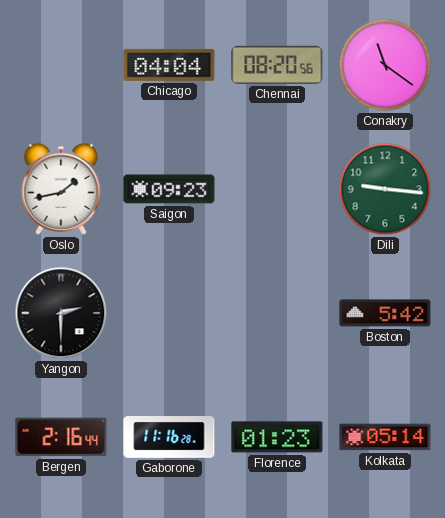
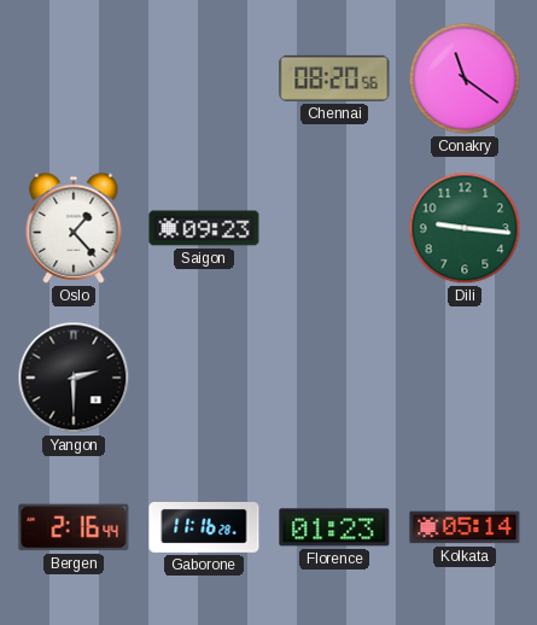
Chicago: 04:04 -> none (169, 65)
Oslo: 1:43 -> 1:23 (74, 228)
Boston: 5:42 -> none (385, 313)
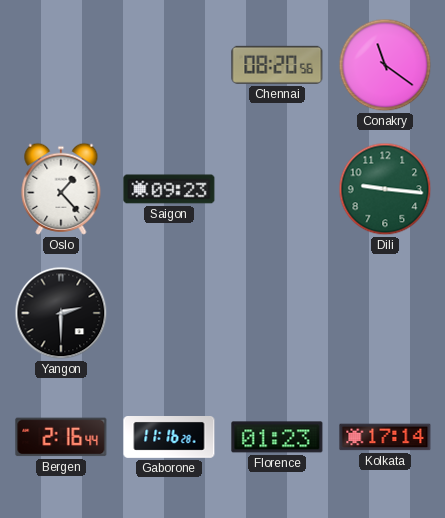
Kolkata: 05:14 -> 17:14 (385, 437)
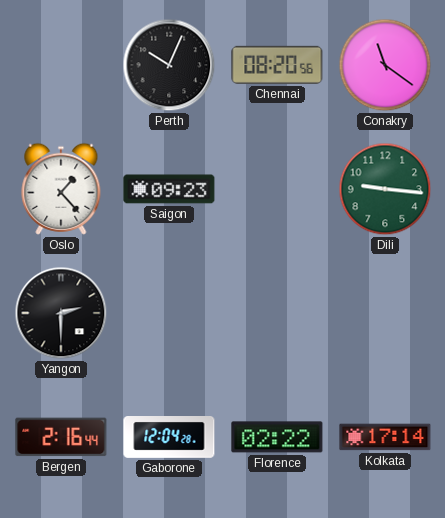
Perth: none -> 10:04 (169, 65)
Gaborone: 11:16 -> 12:04 (169, 438)
Florence: 01:23 -> 02:22 (277, 437)
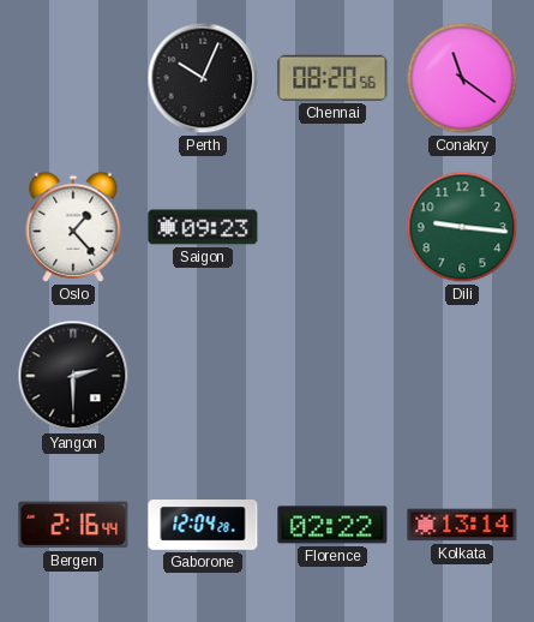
Kolkata: 17:14 -> 13:14 (462, 525)
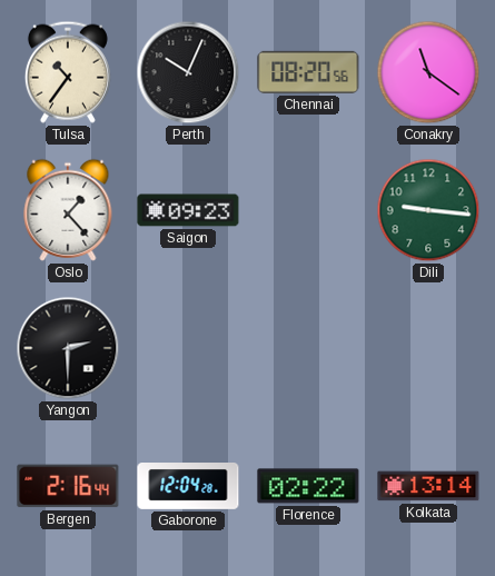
Tulsa: none -> 10:36 (68, 72)
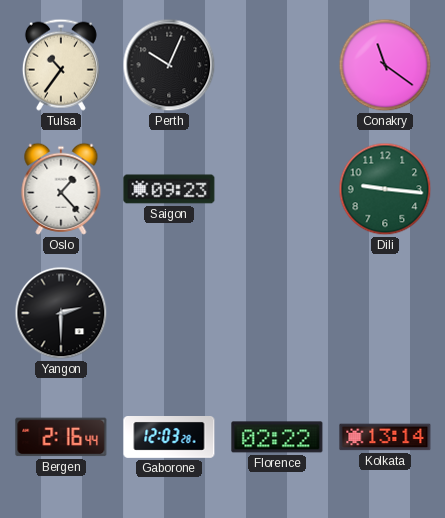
Chennai: 08:20 -> none (308, 72)
Gaborone: 12:04 -> 12:03 (169, 438)
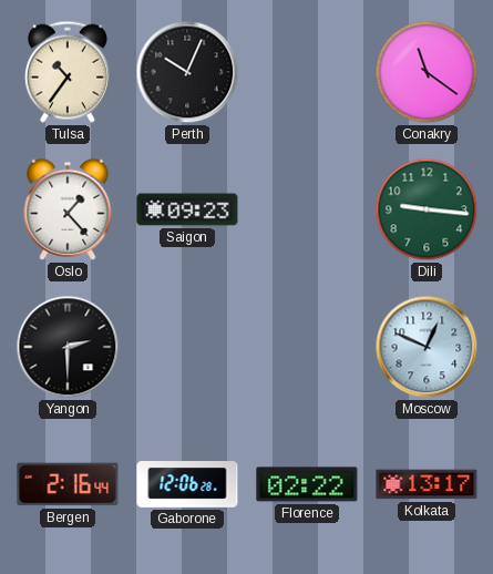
Moscow: none -> 12:49 (427, 347)
Gaborone: 12:03 -> 12:06 (187, 485)
Kolkata: 13:14 -> 13:17 (427, 484)
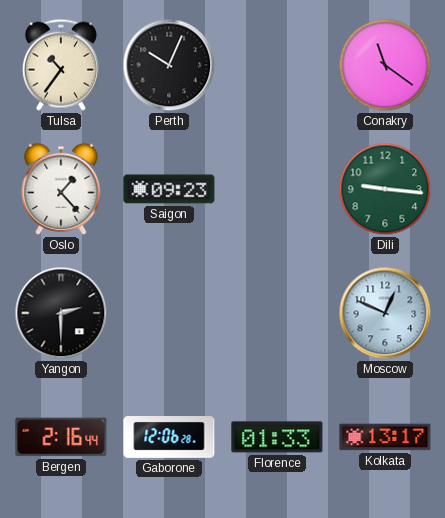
Florence: 02:22 -> 01:33 (277, 437)
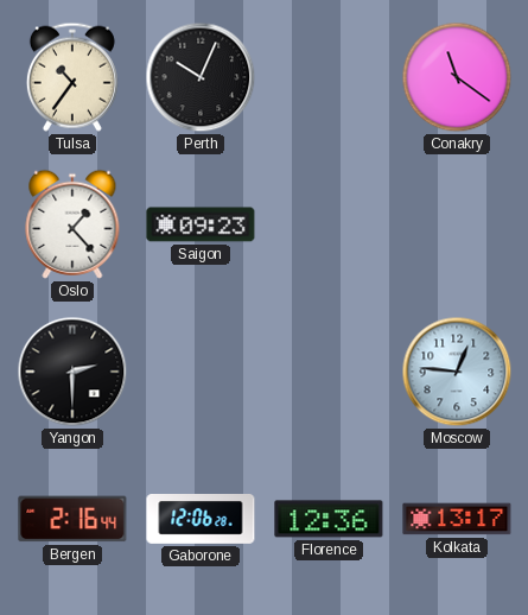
Dili: 9:16 -> none (385, 189)
Moscow: 12:49 -> 12:46 (457, 372)
Florence: 01:33 -> 12:36 (329, 519)
